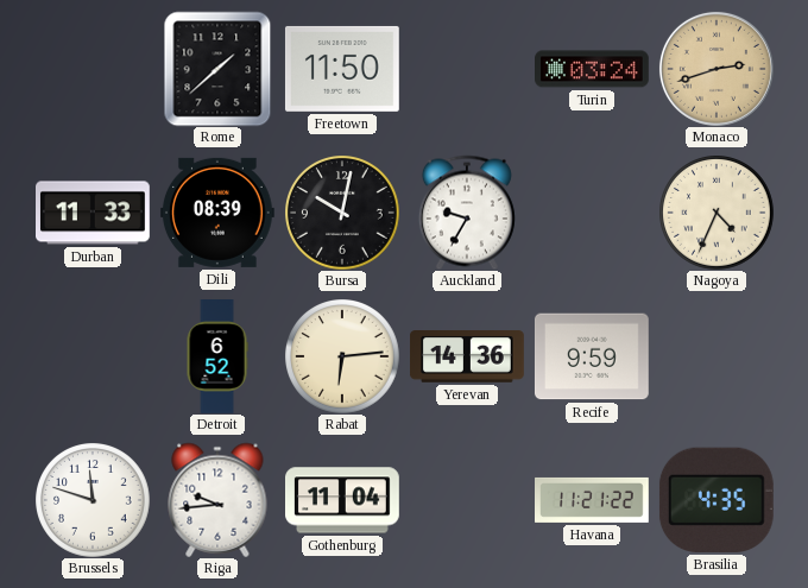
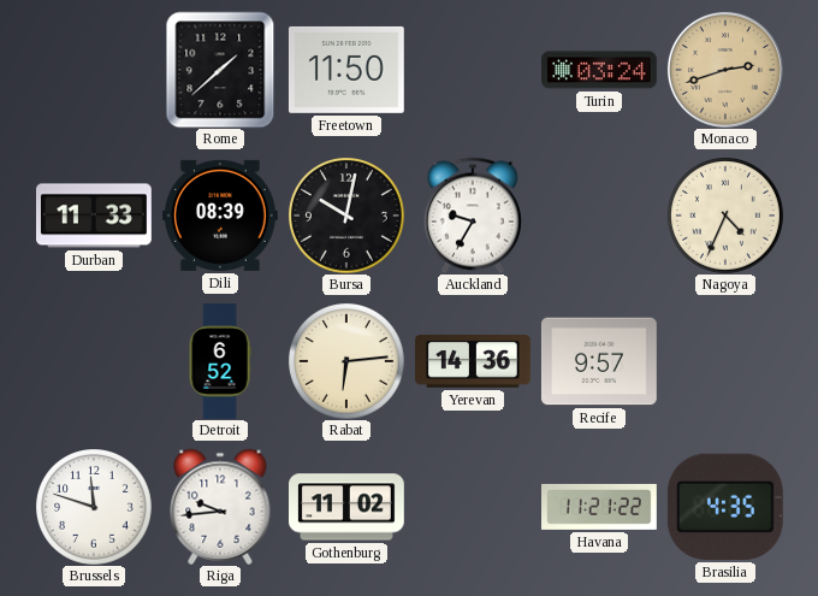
Recife: 9:59 -> 9:57 (599, 361)
Gothenburg: 11:04 -> 11:02 (348, 507)
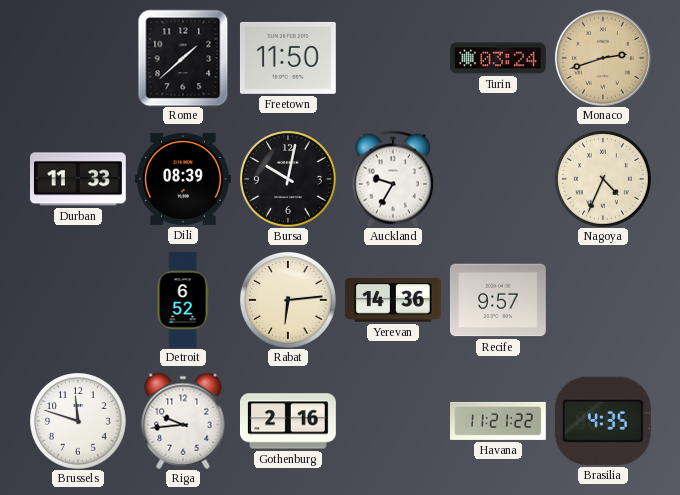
Gothenburg: 11:02 -> 2:16 (289, 421)
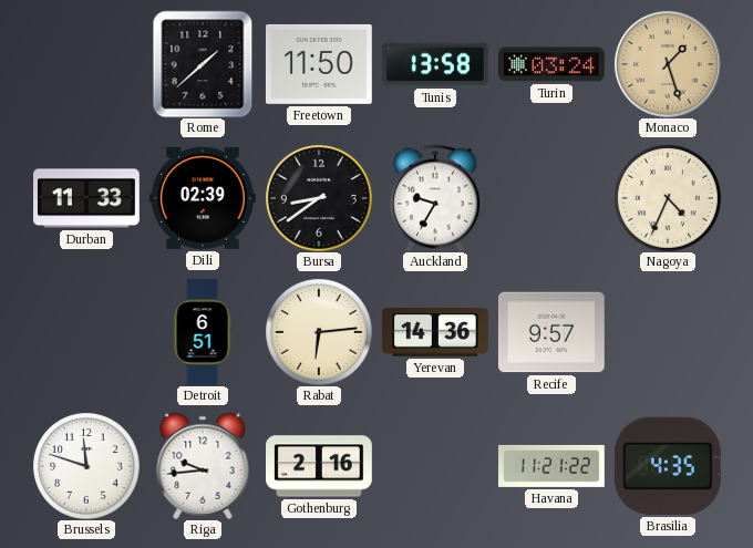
Tunis: none -> 13:58 (435, 64)
Monaco: 2:42 -> 1:27 (668, 64)
Dili: 08:39 -> 02:39 (203, 198)
Bursa: 10:02 -> 8:39 (319, 198)
Detroit: 6:52 -> 6:51 (203, 332)
